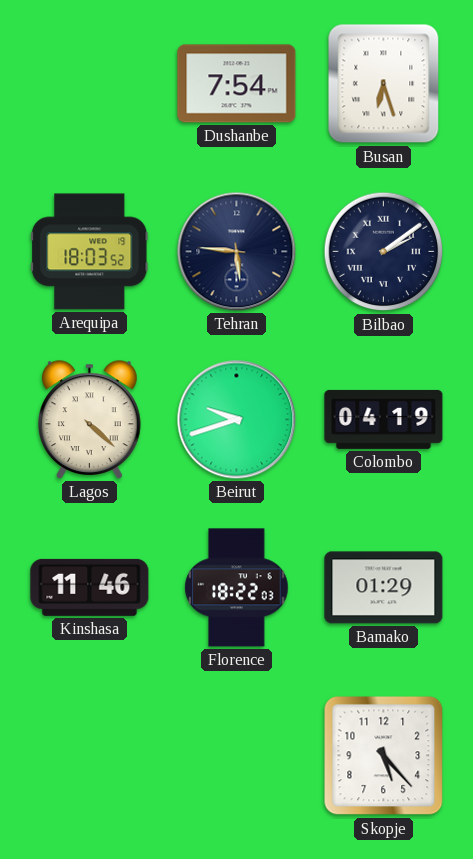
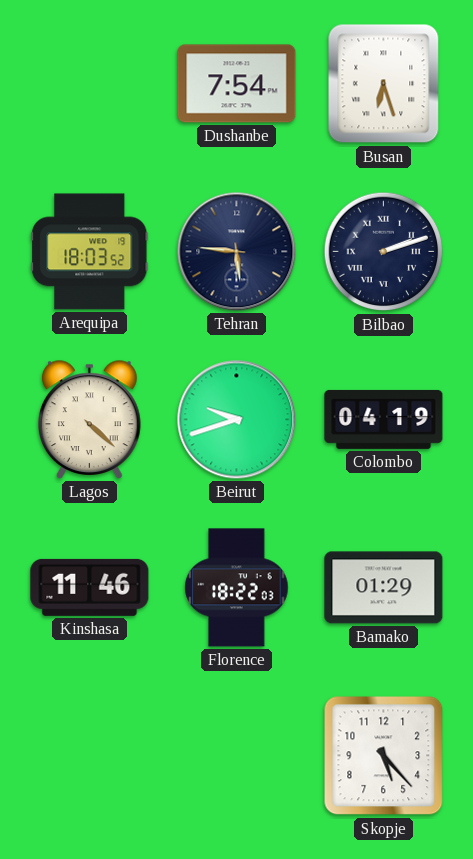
Bilbao: 2:09 -> 2:12 (384, 252)
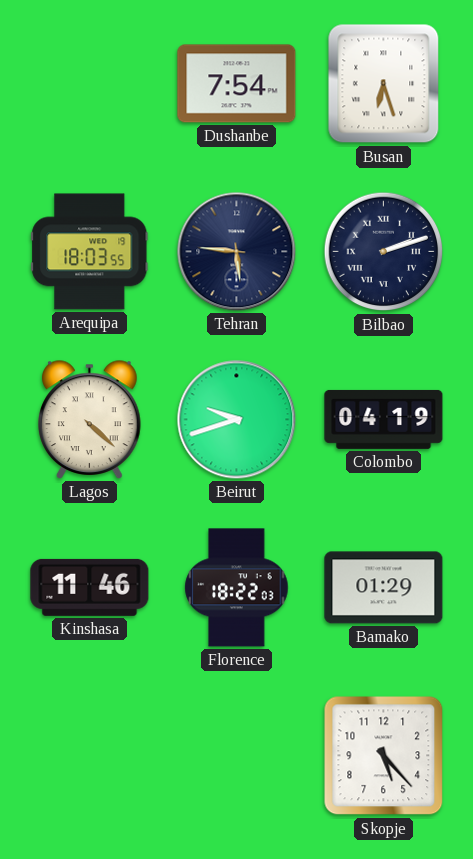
Arequipa: 18:03:52 -> 18:03:55 (90, 252)
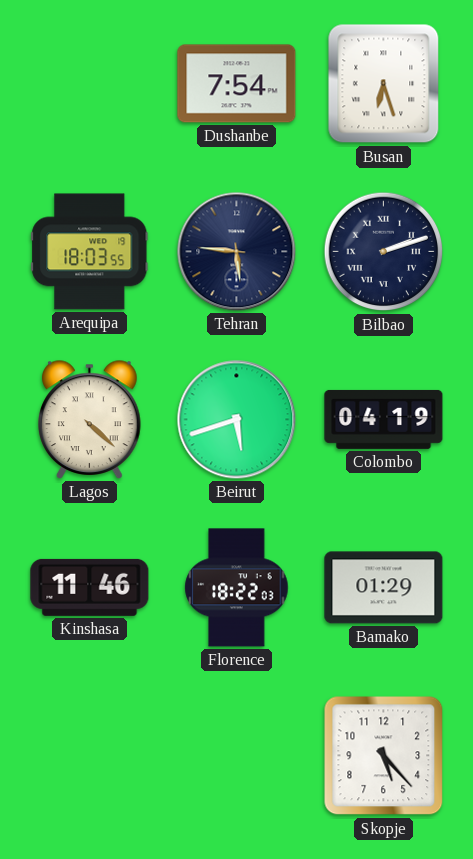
Beirut: 9:42 -> 5:42 (237, 420)
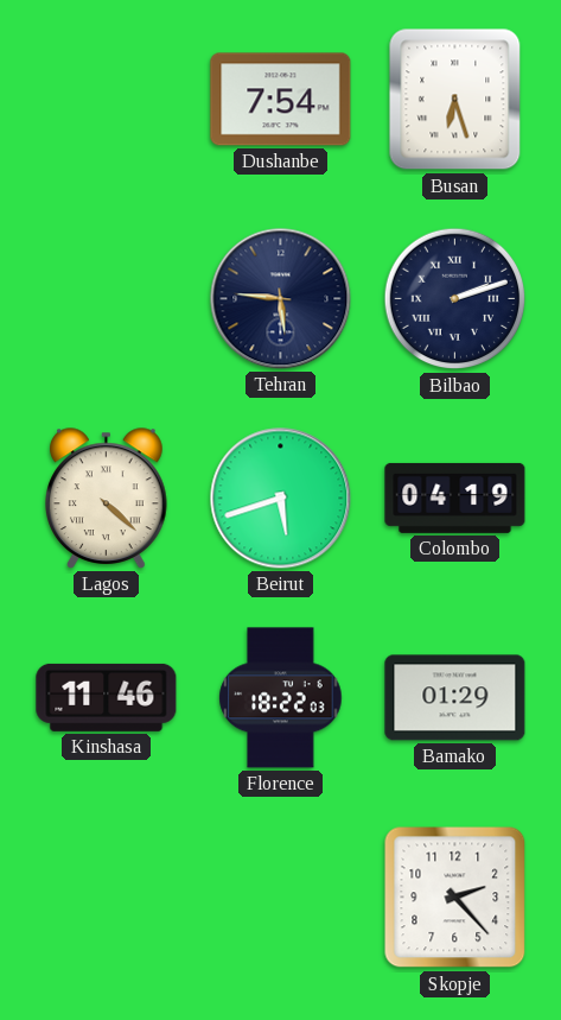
Arequipa: 18:03 -> none (90, 252)
Skopje: 5:23 -> 2:23 (455, 898)
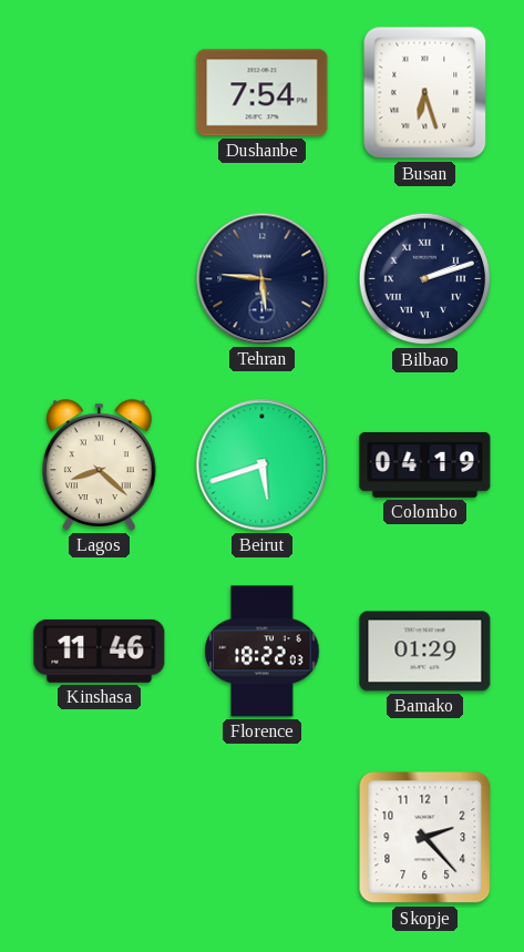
Lagos: 4:22 -> 8:22 (100, 465)
